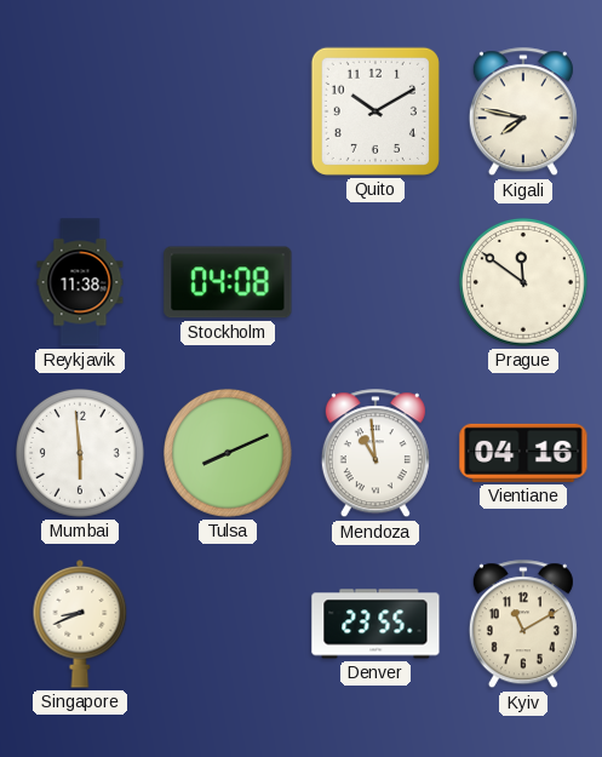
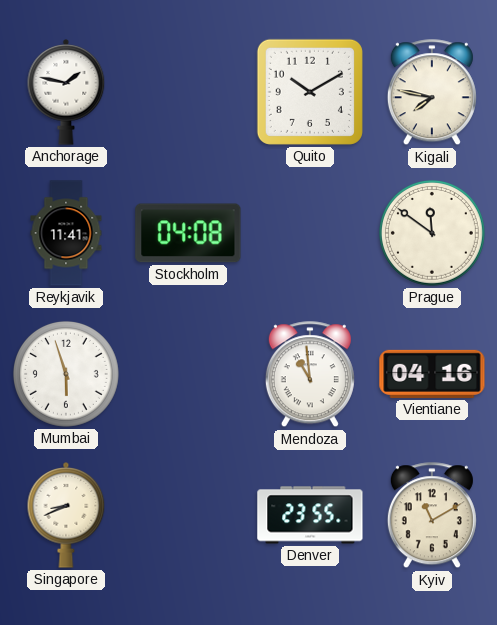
Anchorage: none -> 1:47 (66, 93)
Reykjavik: 11:38 -> 11:41 (66, 233)
Mumbai: 5:59 -> 5:57 (66, 374)
Tulsa: 8:11 -> none (228, 453)
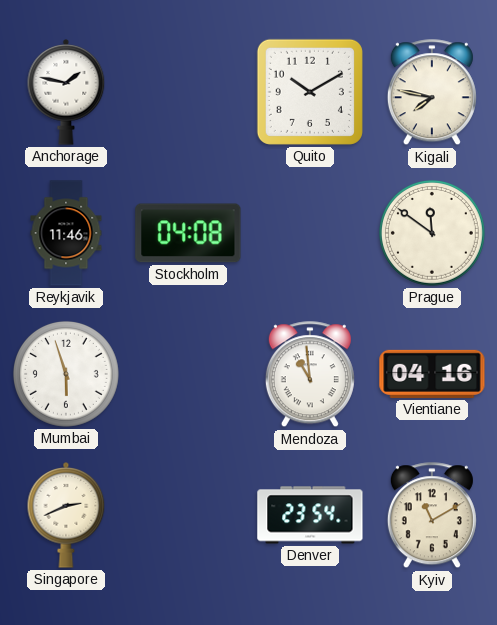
Reykjavik: 11:41 -> 11:46 (66, 233)
Singapore: 8:41 -> 2:41 (66, 516)
Denver: 23:55 -> 23:54 (310, 515)
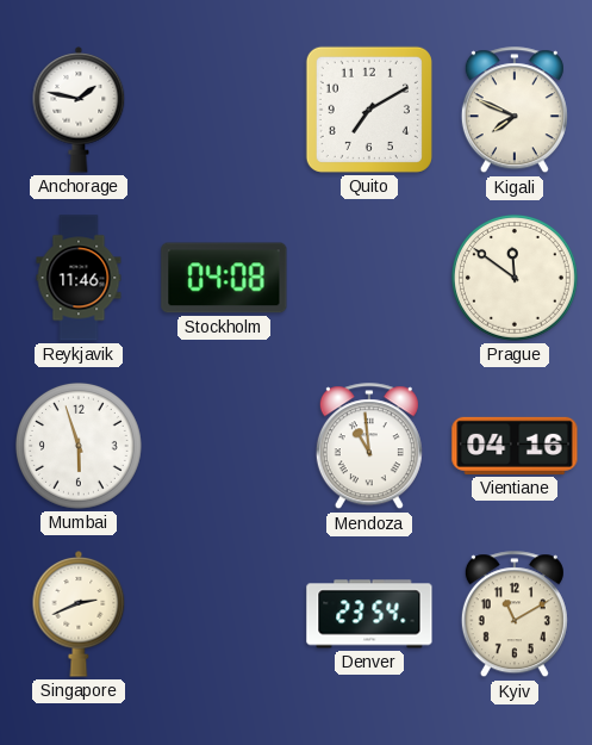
Quito: 10:10 -> 7:10 (369, 110)
Kigali: 7:47 -> 7:49 (515, 111)
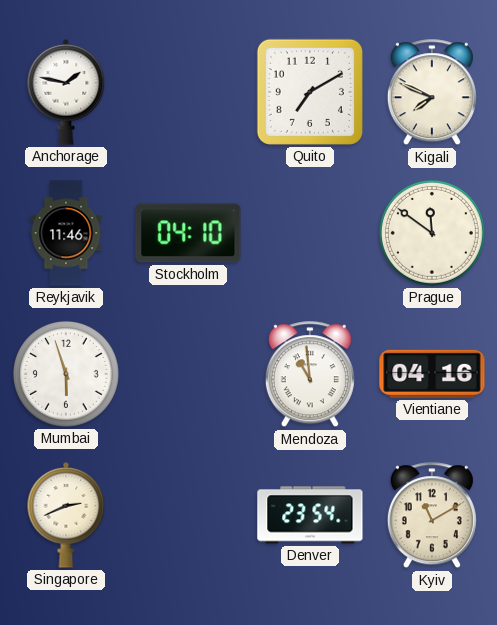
Stockholm: 04:08 -> 04:10 (188, 233)
